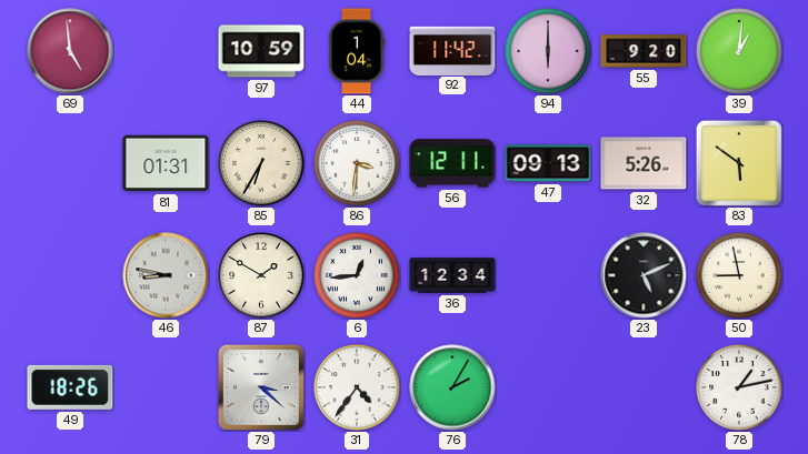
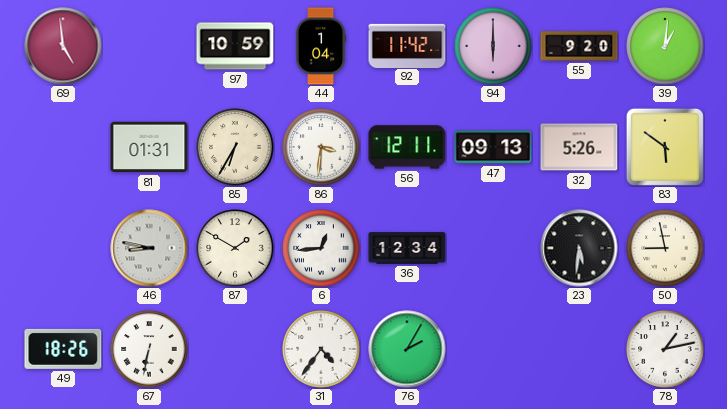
23: 5:11 -> 5:31 (579, 248)
67: none -> 6:32 (149, 349)
79: 3:22 -> none (261, 387)
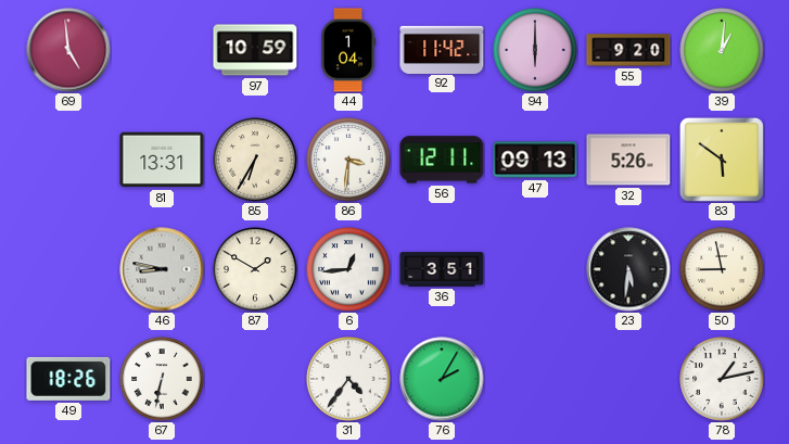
81: 01:31 -> 13:31 (162, 160)
36: 12:34 -> 3:51 (442, 269)
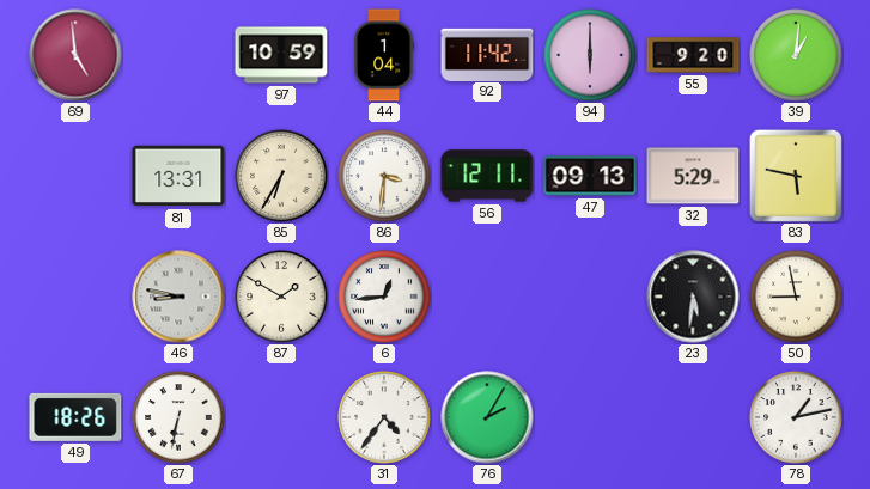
32: 5:26 -> 5:29 (693, 176)
83: 5:51 -> 5:47 (796, 176)
36: 3:51 -> none (442, 269)
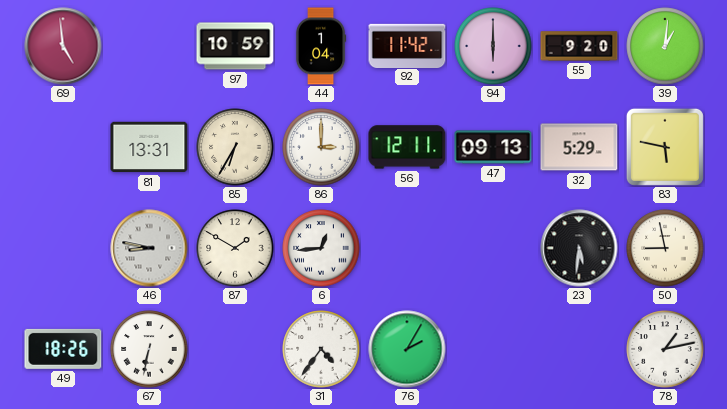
86: 3:31 -> 3:00 (321, 147)
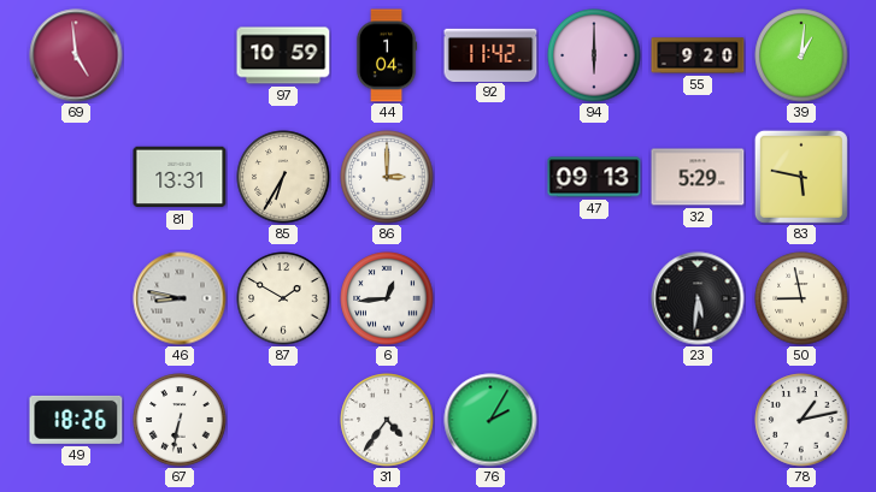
56: 12:11 -> none (407, 147)
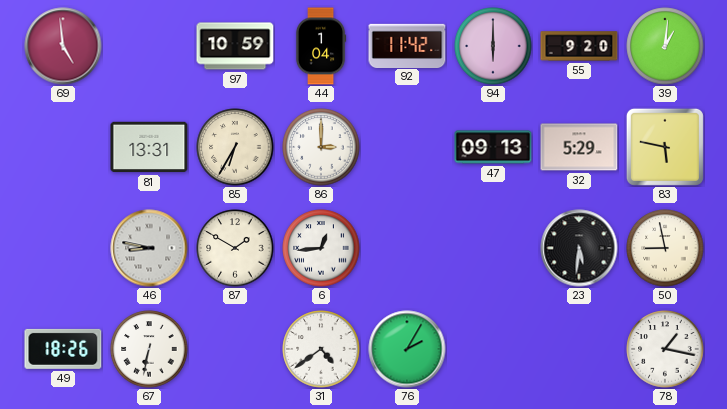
31: 4:36 -> 4:39 (321, 349)
78: 1:13 -> 1:17 (665, 349)
